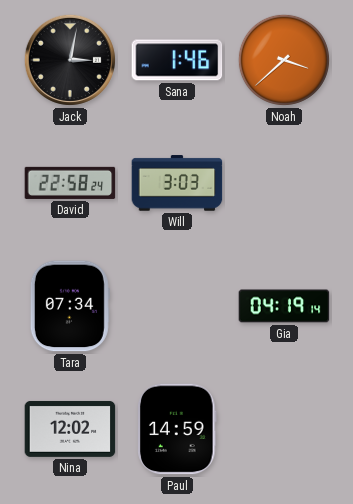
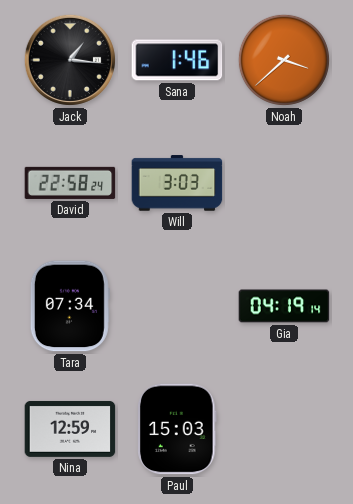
Jack: 3:02 -> 1:16 (70, 60)
Nina: 12:02 -> 12:59 (70, 429)
Paul: 14:59 -> 15:03 (177, 429)
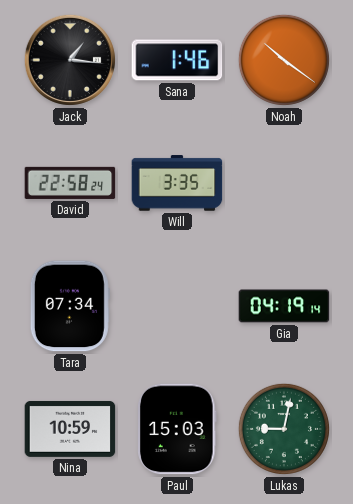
Noah: 3:38 -> 10:21 (284, 60)
Will: 3:03 -> 3:35 (177, 183)
Nina: 12:59 -> 10:59 (70, 429)
Lukas: none -> 9:02 (284, 429)
